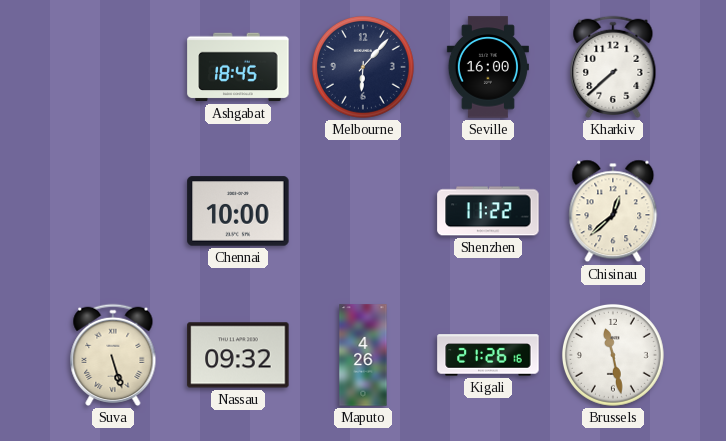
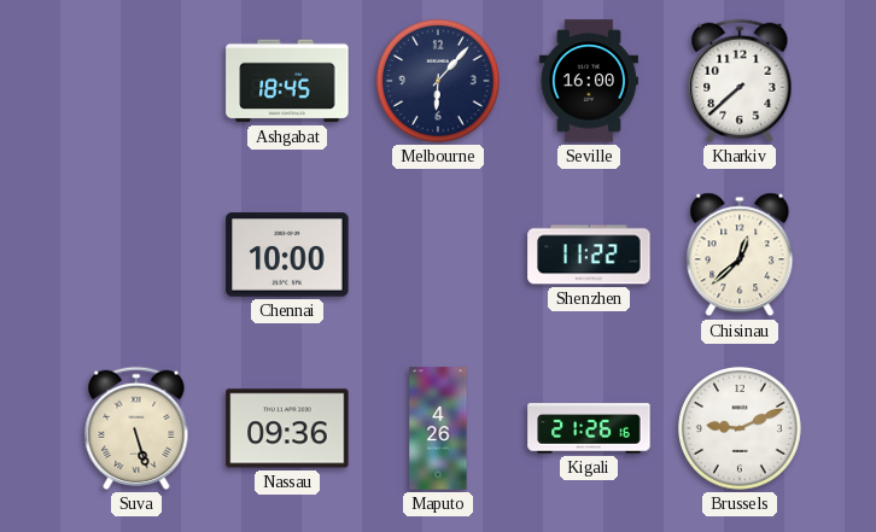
Nassau: 09:32 -> 09:36 (287, 428)
Brussels: 11:28 -> 9:11 (740, 428)
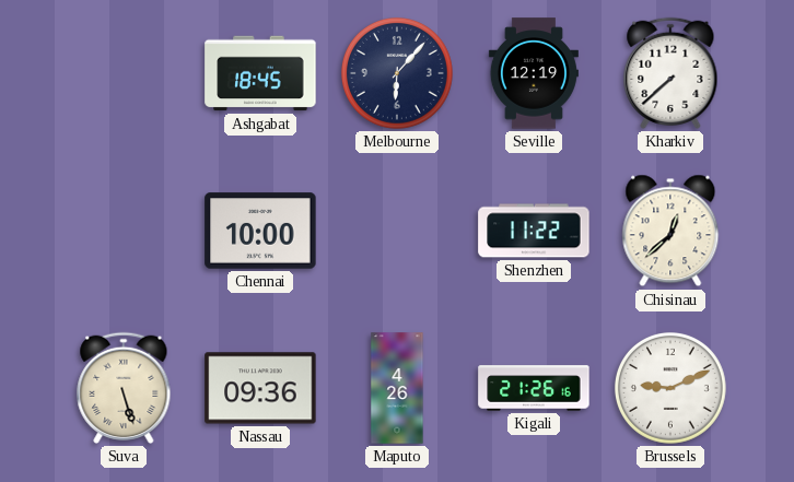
Seville: 16:00 -> 12:19 (534, 73)
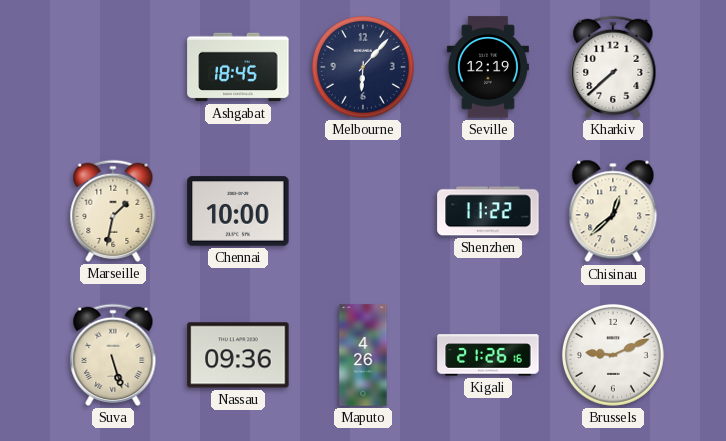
Marseille: none -> 1:32 (113, 211)
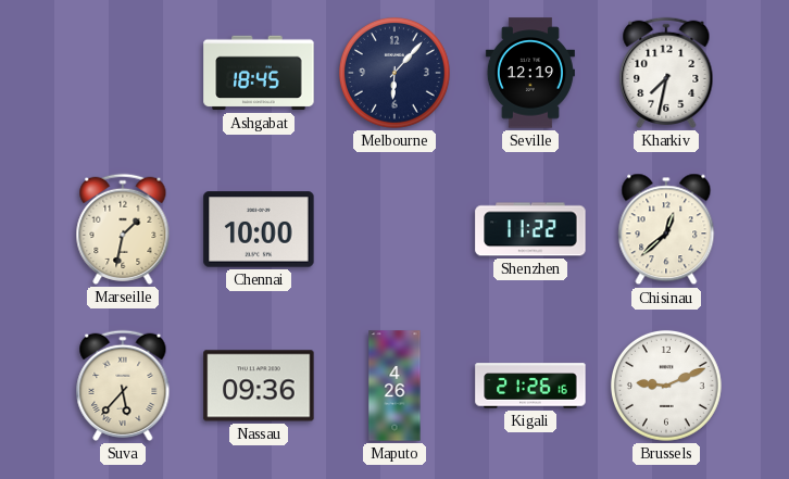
Kharkiv: 7:38 -> 7:32 (666, 73)
Suva: 5:27 -> 5:37 (123, 386)
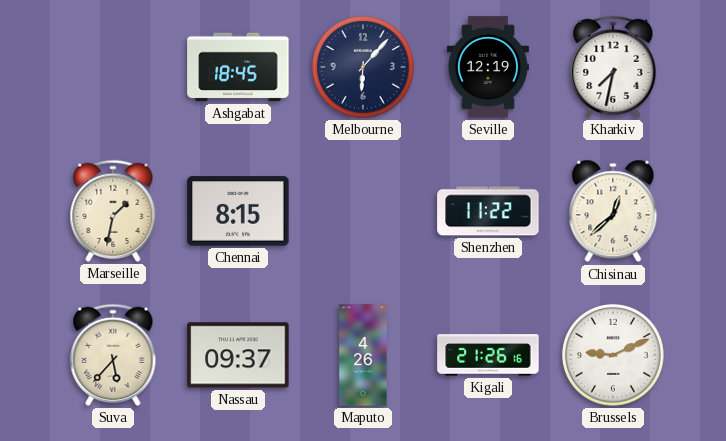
Chennai: 10:00 -> 8:15 (238, 211)
Nassau: 09:36 -> 09:37 (238, 355)
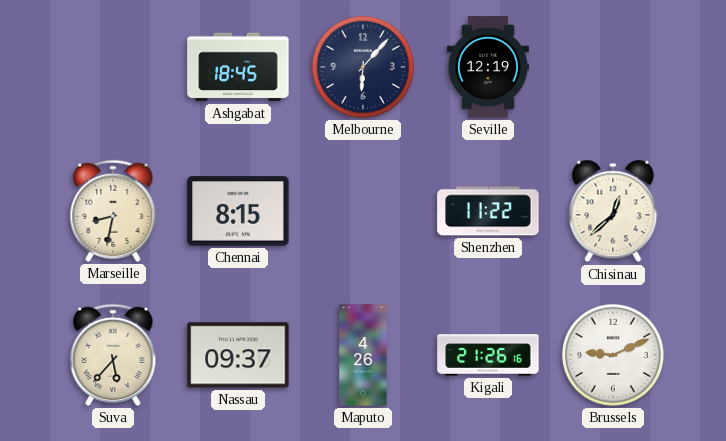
Kharkiv: 7:32 -> none (613, 67)
Marseille: 1:32 -> 8:32 (113, 211)
